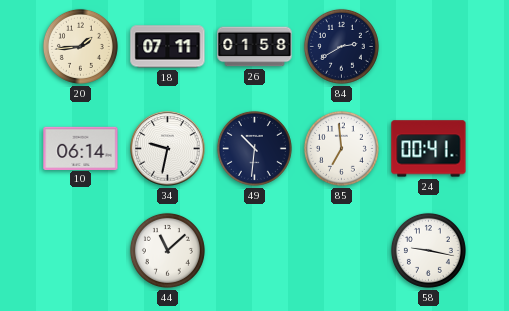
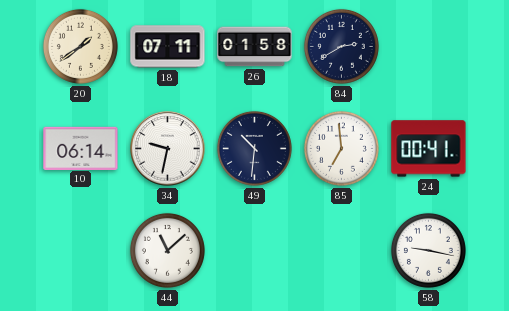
20: 1:44 -> 1:39 (80, 46)
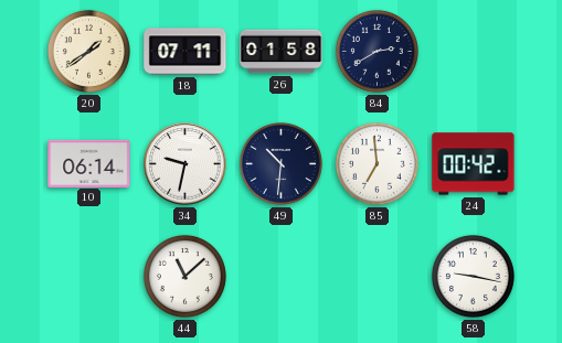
24: 00:41 -> 00:42 (474, 164)
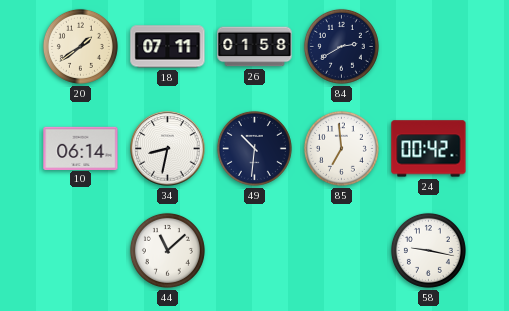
34: 9:32 -> 8:32 (168, 149)
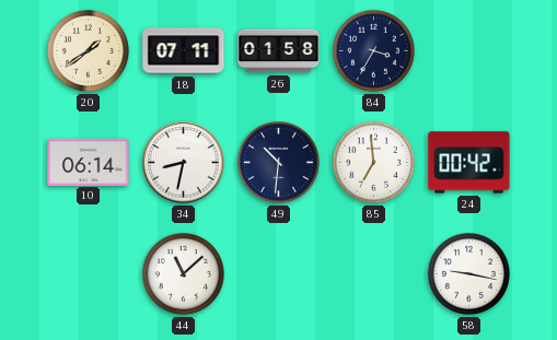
84: 2:40 -> 3:35 (373, 50)
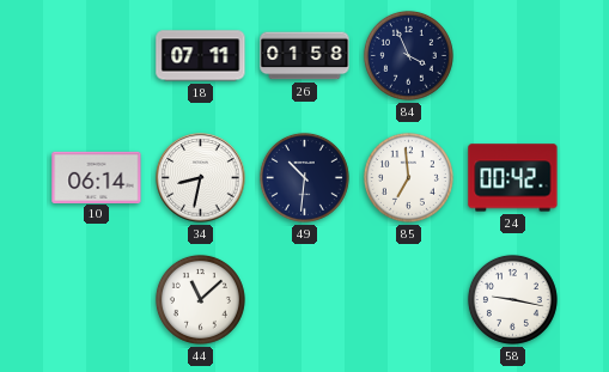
20: 1:39 -> none (88, 50)
84: 3:35 -> 3:56 (408, 55)
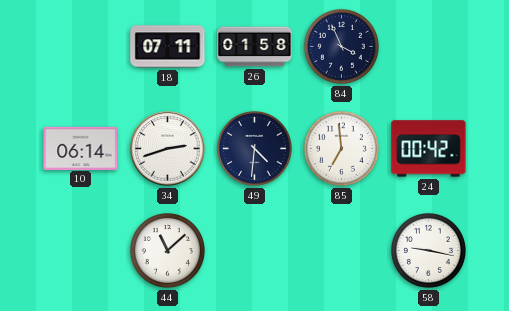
34: 8:32 -> 2:42 (168, 149)
49: 10:31 -> 4:31 (254, 148)
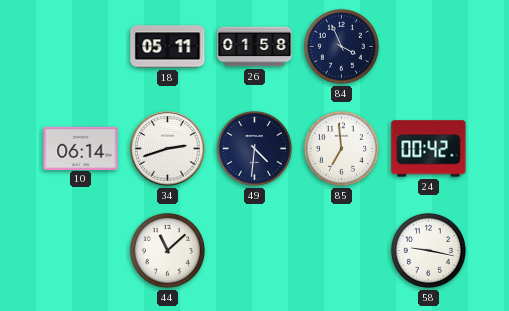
18: 07:11 -> 05:11 (168, 47)
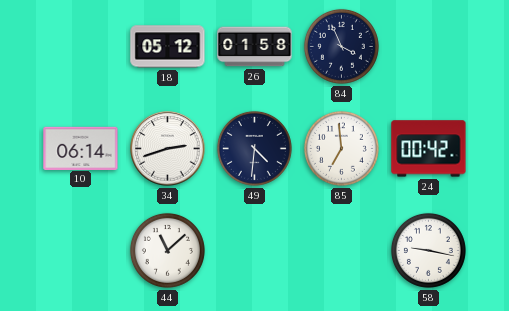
18: 05:11 -> 05:12 (168, 47)
